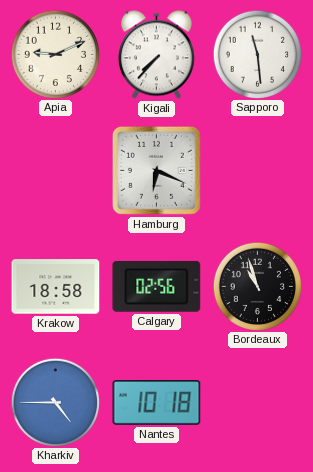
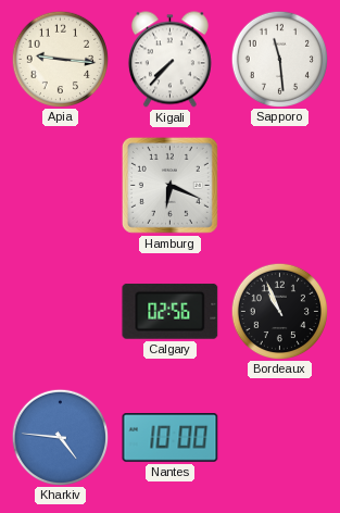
Apia: 9:11 -> 9:16 (60, 59)
Krakow: 18:58 -> none (56, 287)
Bordeaux: 10:57 -> 10:56 (279, 311)
Kharkiv: 4:45 -> 4:46 (60, 437)
Nantes: 10:18 -> 10:00 (171, 438)
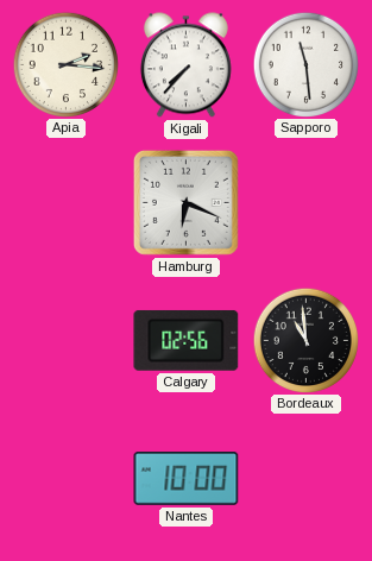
Apia: 9:16 -> 2:16 (65, 64)
Bordeaux: 10:56 -> 10:59 (305, 340)
Kharkiv: 4:46 -> none (60, 437)
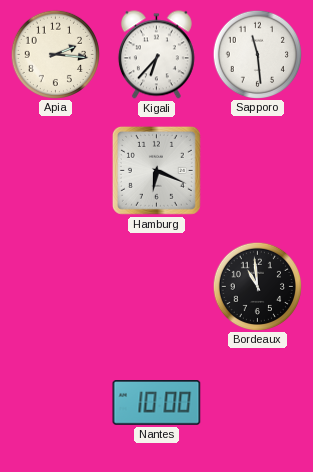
Kigali: 7:37 -> 6:37 (156, 55)
Calgary: 02:56 -> none (187, 340)
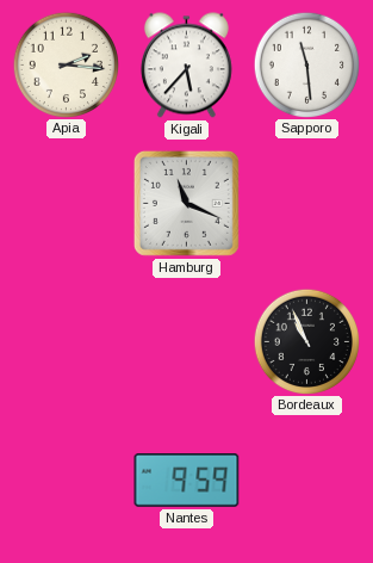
Kigali: 6:37 -> 5:37 (186, 66)
Hamburg: 6:19 -> 11:19 (186, 203)
Bordeaux: 10:59 -> 10:56 (306, 341)
Nantes: 10:00 -> 9:59 (187, 481)
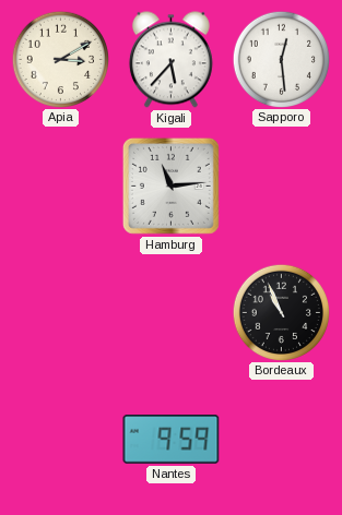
Apia: 2:16 -> 3:10 (60, 59)
Sapporo: 11:29 -> 12:29 (281, 59)
Hamburg: 11:19 -> 11:14 (170, 185)
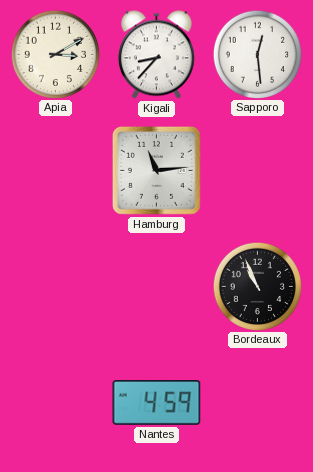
Kigali: 5:37 -> 8:37 (156, 55)
Nantes: 9:59 -> 4:59 (157, 403)
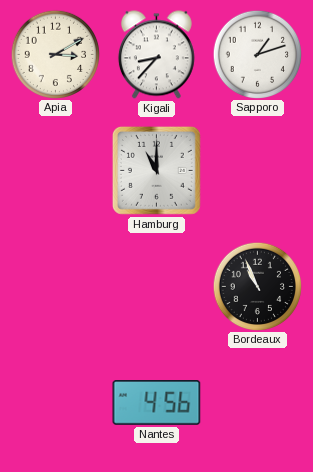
Sapporo: 12:29 -> 1:12 (257, 54)
Hamburg: 11:14 -> 11:00 (156, 170)
Nantes: 4:59 -> 4:56 (157, 403)
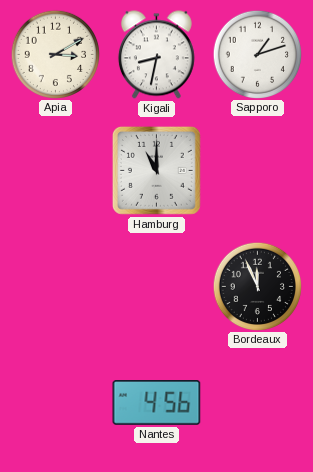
Kigali: 8:37 -> 8:32 (156, 55)
Bordeaux: 10:56 -> 11:56 (257, 286)
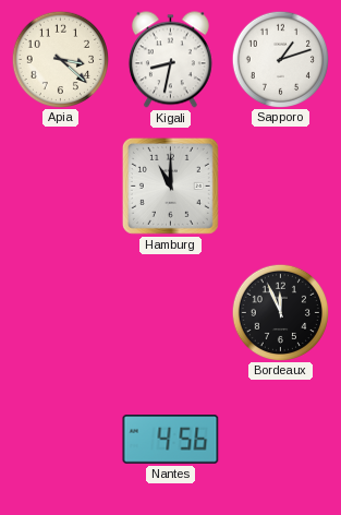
Apia: 3:10 -> 3:22 (60, 59)
